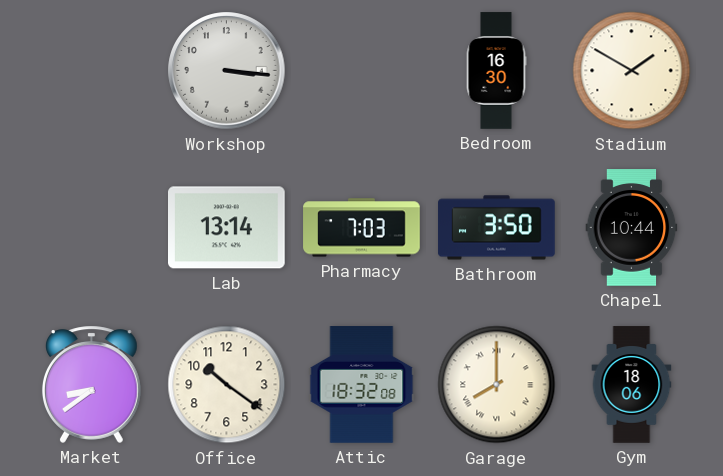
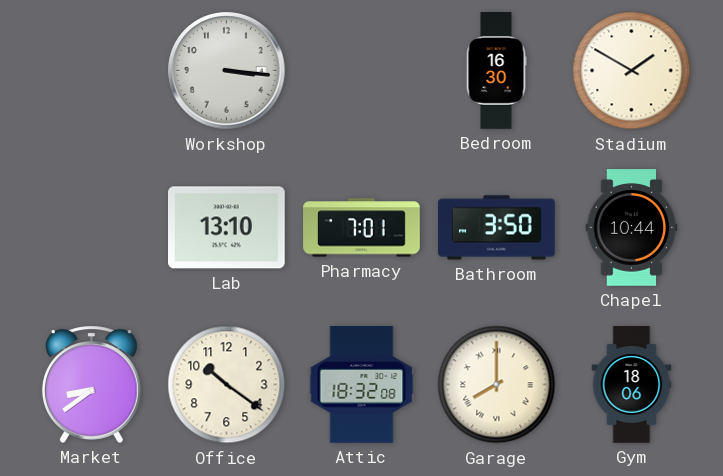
Lab: 13:14 -> 13:10 (227, 228)
Pharmacy: 7:03 -> 7:01 (362, 228)
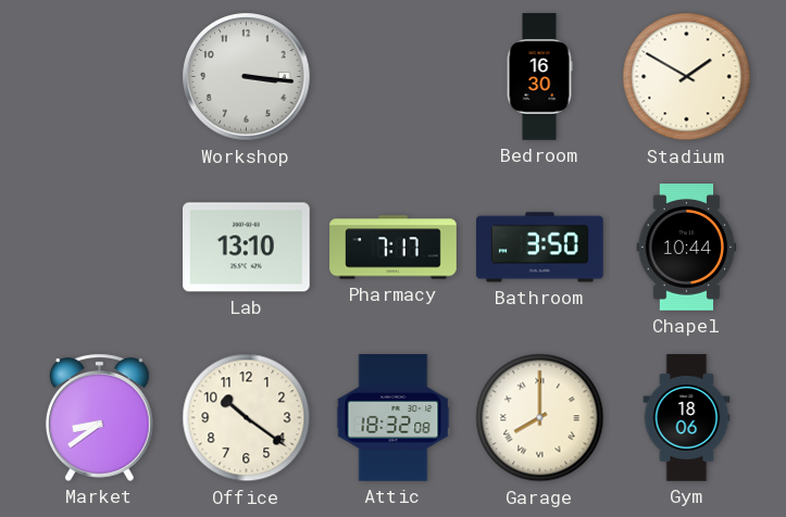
Pharmacy: 7:01 -> 7:17 (394, 248)
